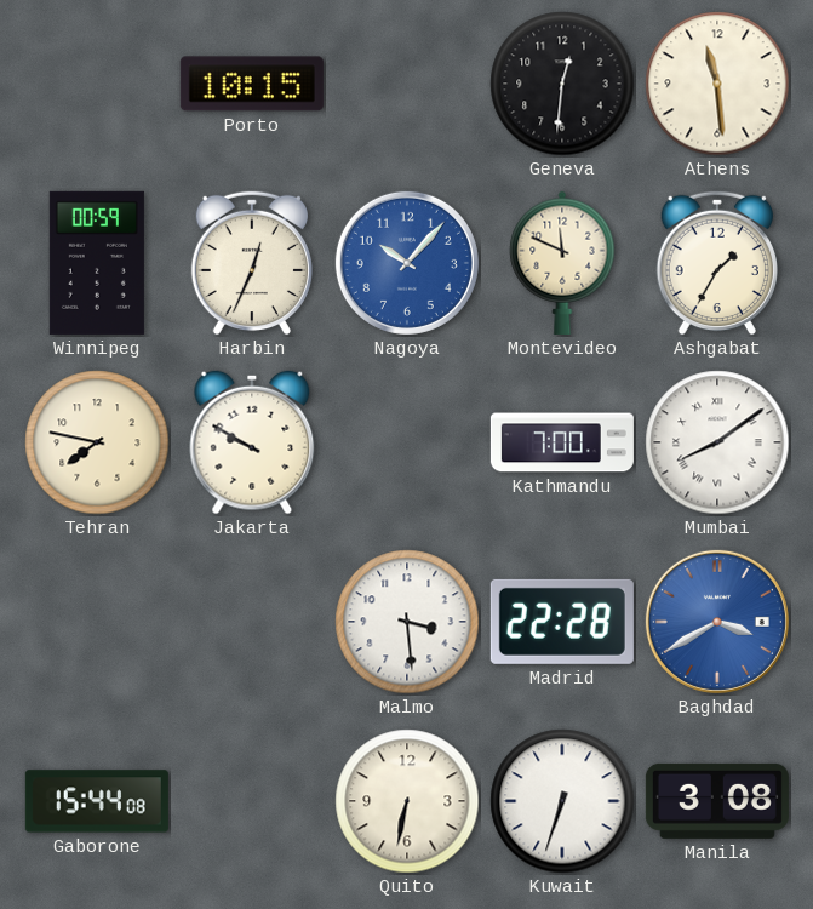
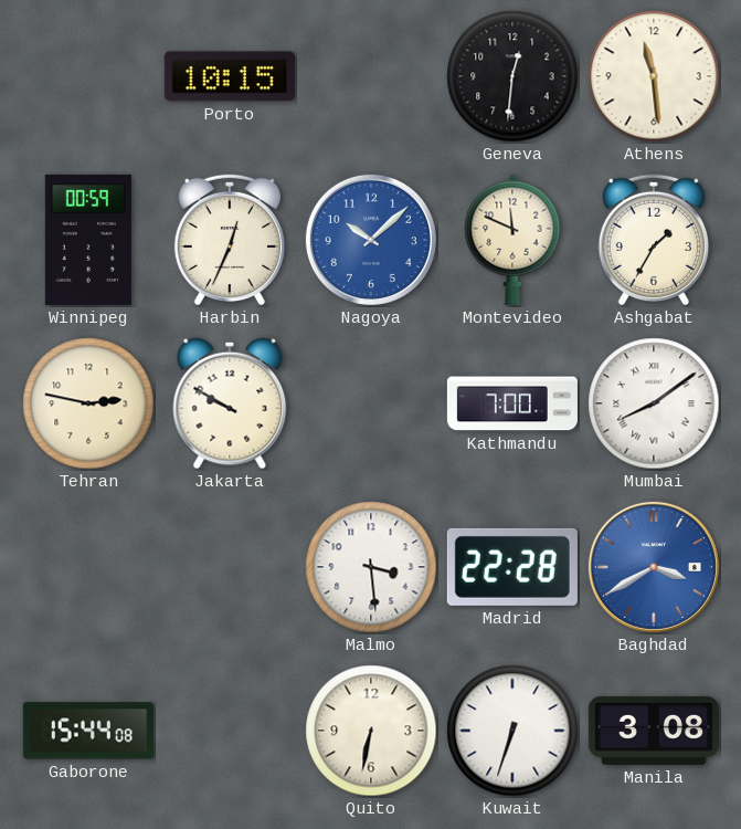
Nagoya: 10:07 -> 10:08 (371, 240)
Tehran: 7:47 -> 2:47 (88, 403)
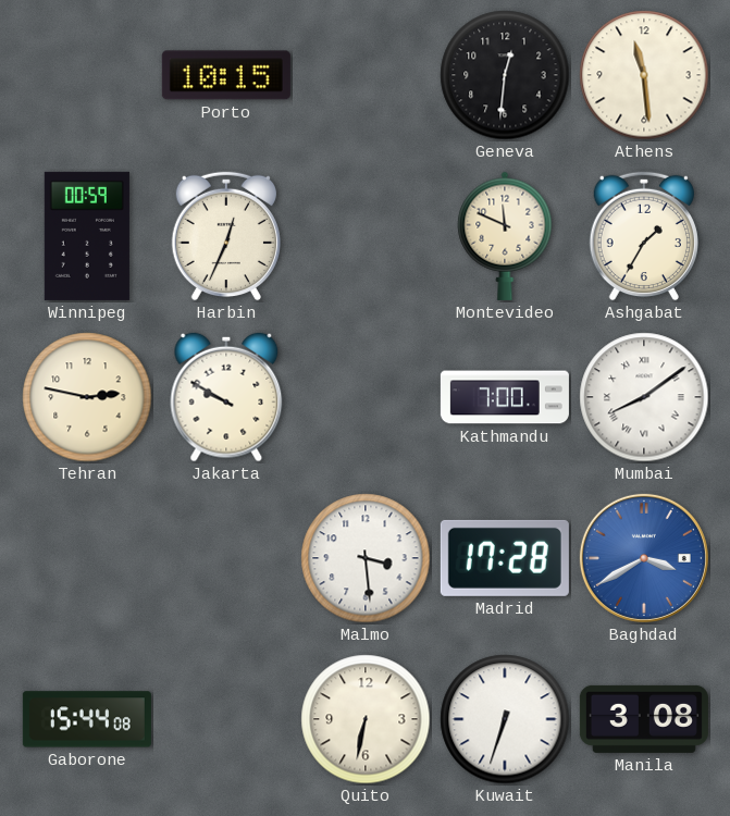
Nagoya: 10:08 -> none (371, 240)
Madrid: 22:28 -> 17:28 (505, 558)
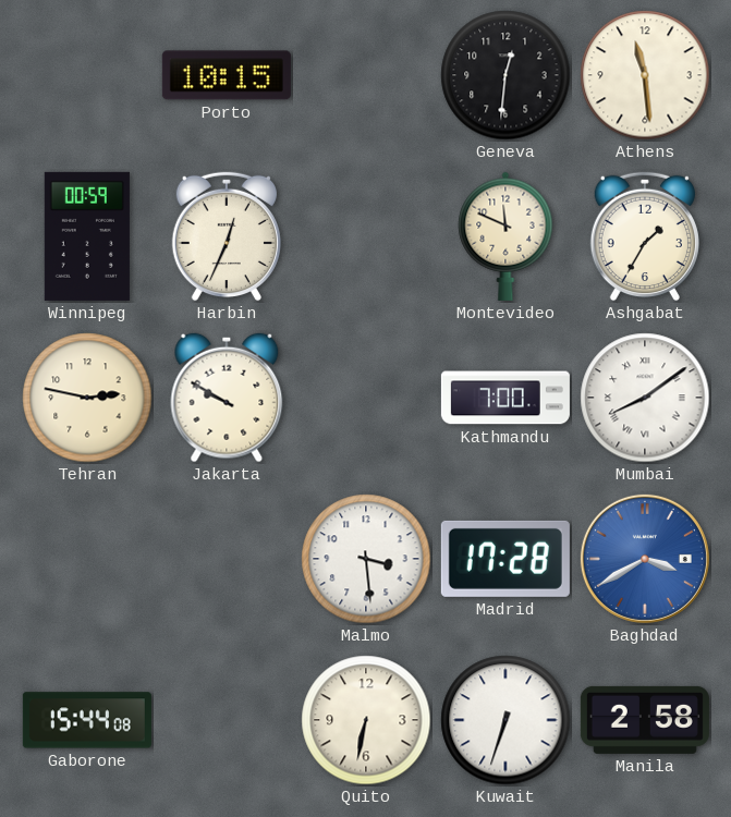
Manila: 3:08 -> 2:58 (645, 720)
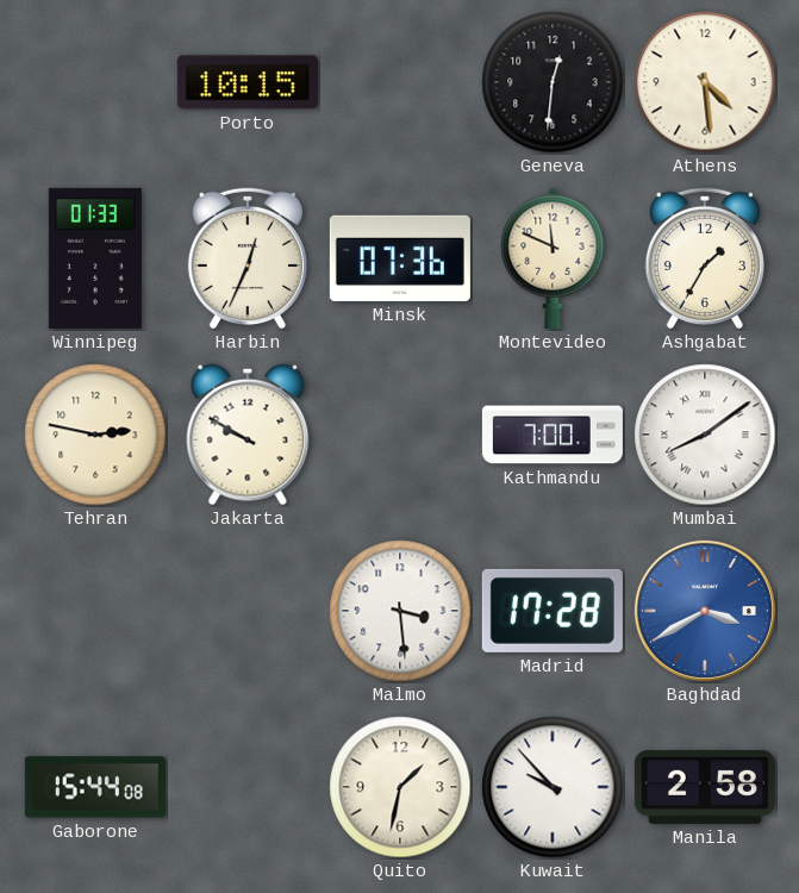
Athens: 11:29 -> 4:29 (705, 82)
Winnipeg: 00:59 -> 01:33 (95, 258)
Minsk: none -> 07:36 (400, 258)
Quito: 6:32 -> 1:32 (400, 787)
Kuwait: 6:33 -> 9:53 (553, 787)
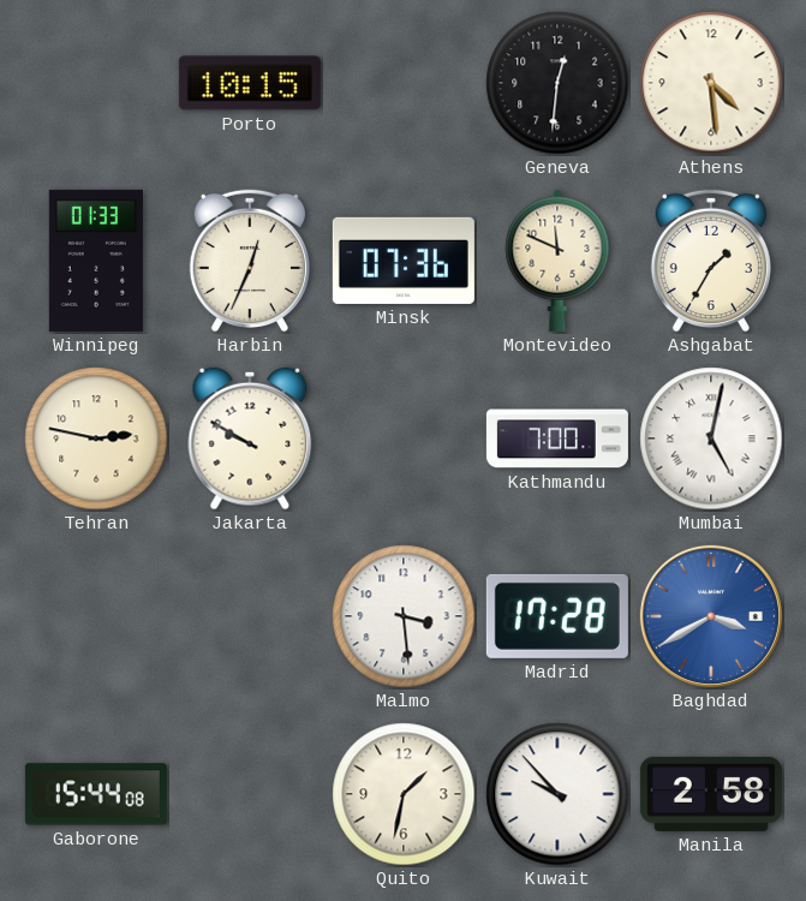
Mumbai: 8:09 -> 5:02 (711, 438)
